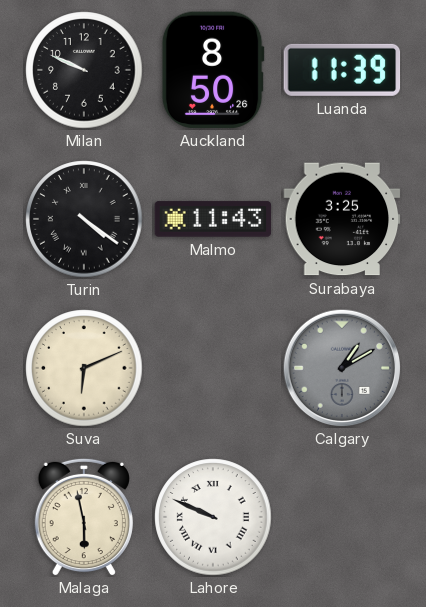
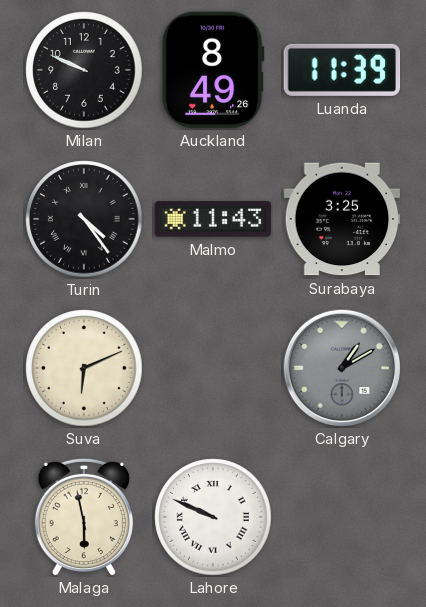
Auckland: 8:50 -> 8:49 (213, 70)
Turin: 4:21 -> 4:24 (84, 219)
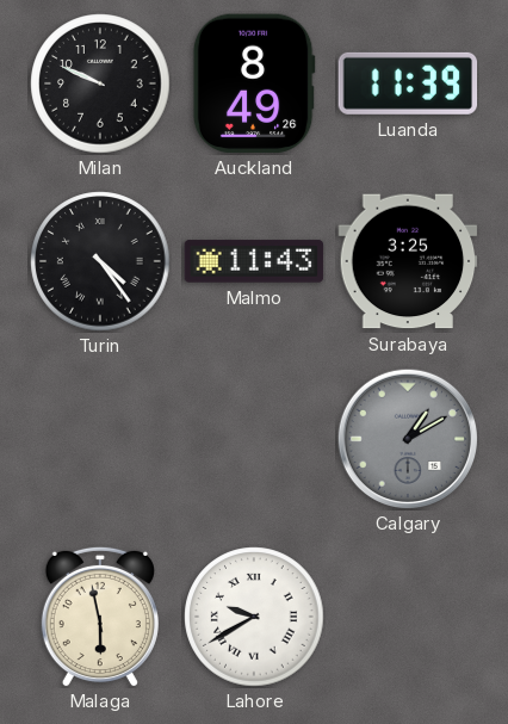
Suva: 6:11 -> none (84, 368)
Lahore: 9:49 -> 9:40 (254, 617)
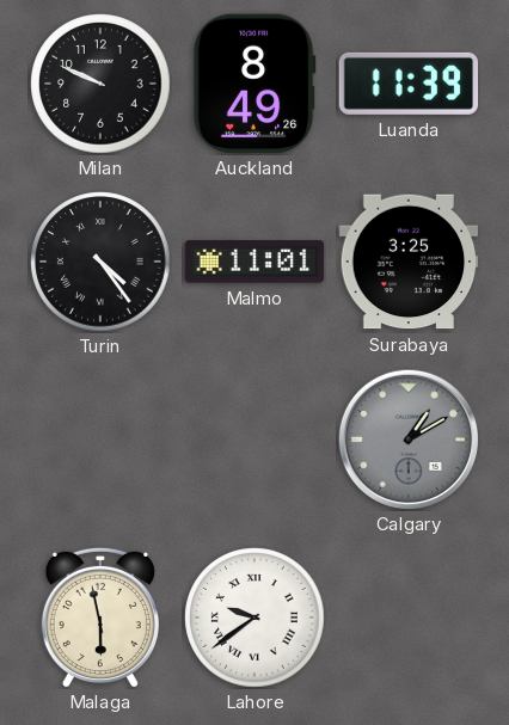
Malmo: 11:43 -> 11:01 (254, 262)
Lahore: 9:40 -> 9:39 (254, 618)
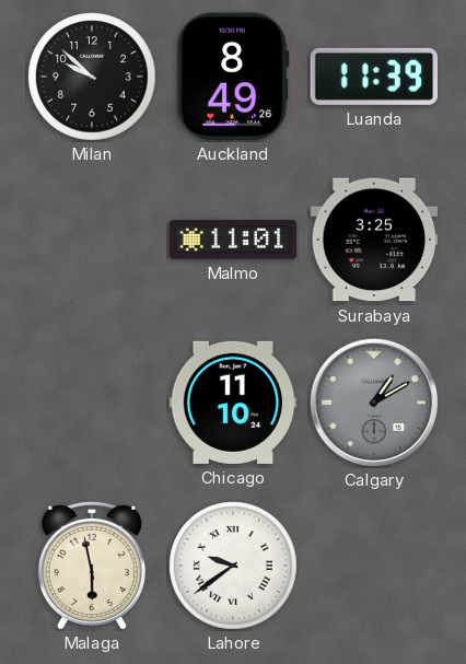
Milan: 9:49 -> 9:52 (92, 77)
Turin: 4:24 -> none (100, 262)
Chicago: none -> 11:10 (233, 403)
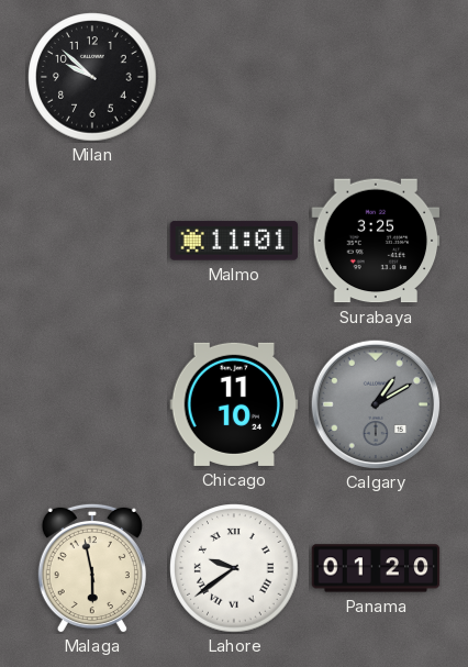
Auckland: 8:49 -> none (233, 77)
Luanda: 11:39 -> none (374, 77)
Panama: none -> 01:20 (376, 568)
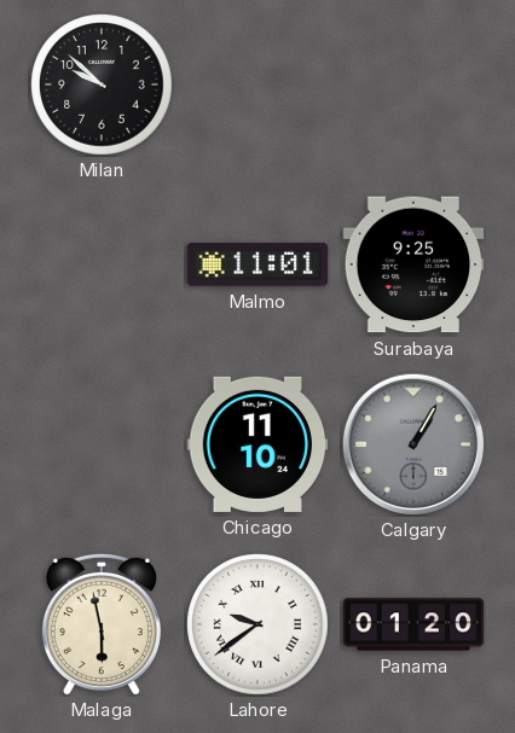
Surabaya: 3:25 -> 9:25 (413, 264)
Calgary: 1:10 -> 1:05 (412, 443)
